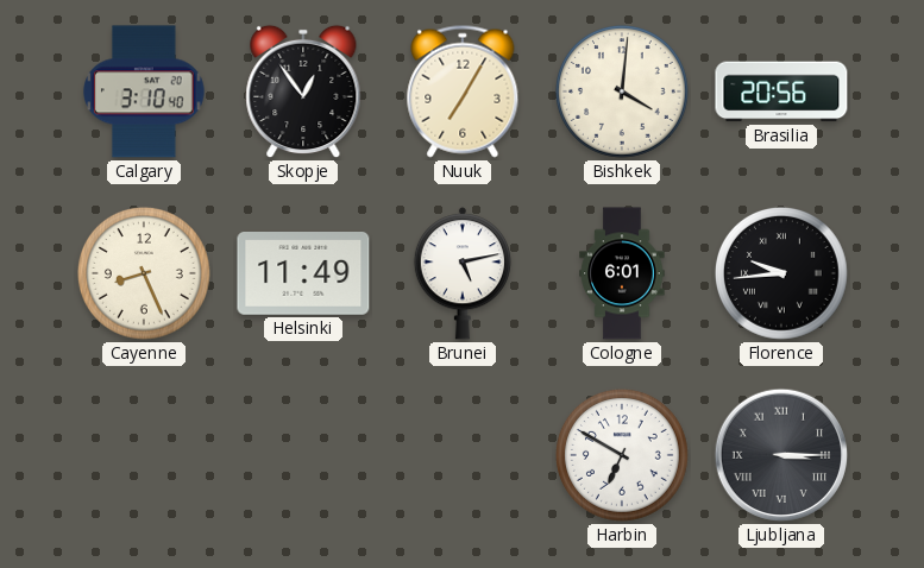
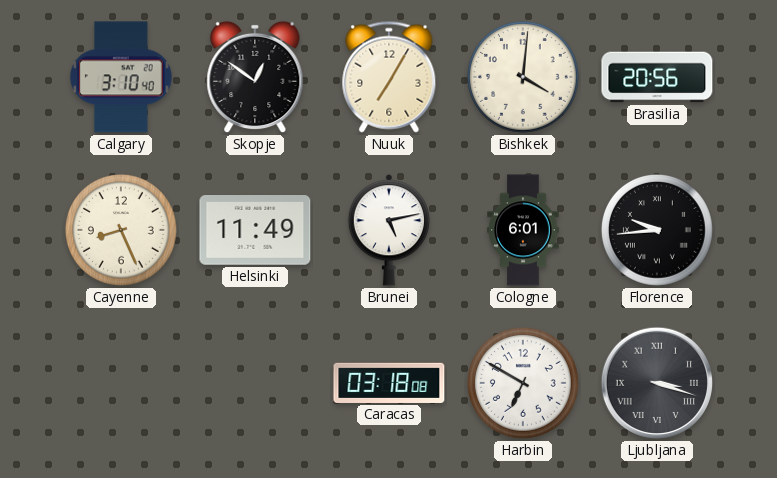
Skopje: 12:54 -> 12:51 (255, 77)
Caracas: none -> 03:18 (389, 383)
Ljubljana: 3:15 -> 3:18 (657, 383)
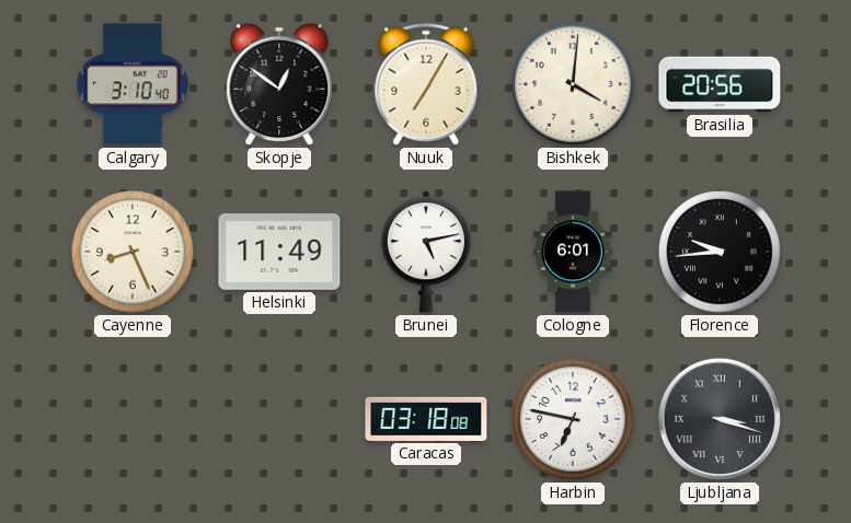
Harbin: 6:50 -> 6:47 (573, 419)
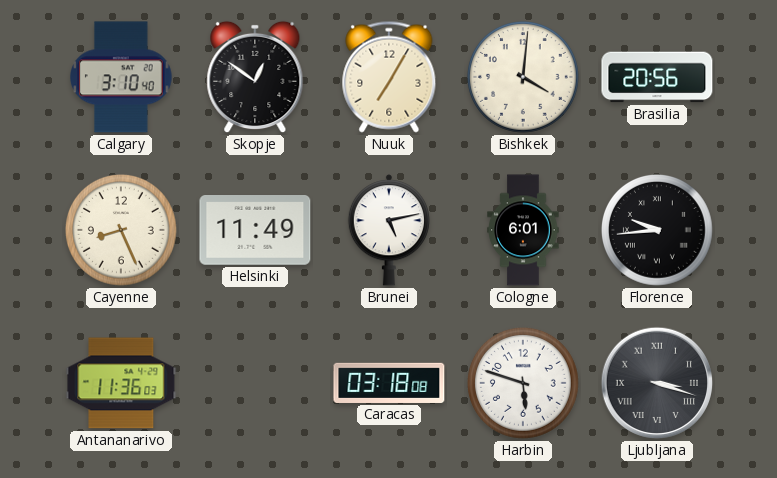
Antananarivo: none -> 11:36 (121, 383)
Harbin: 6:47 -> 5:48 (523, 383)
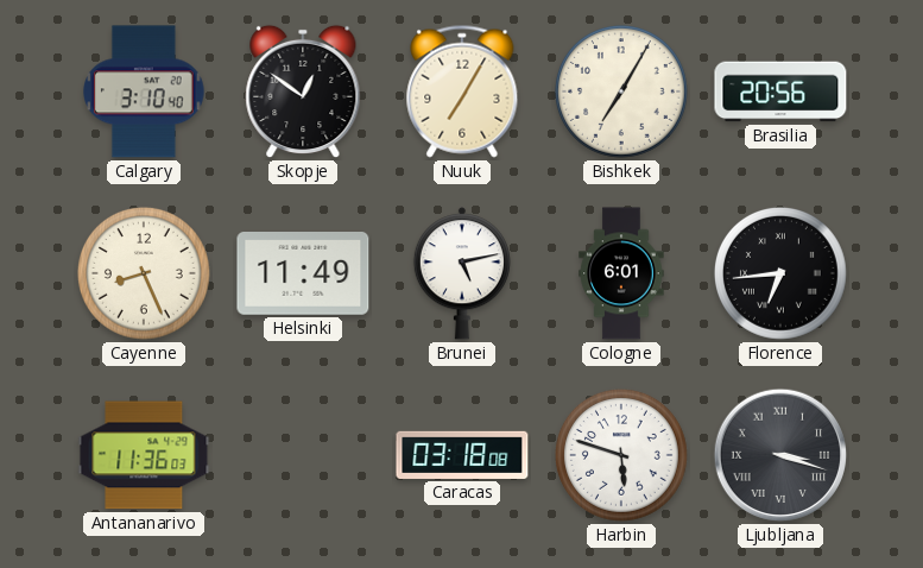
Bishkek: 4:01 -> 7:05 (621, 91)
Florence: 9:44 -> 6:44 (780, 273)
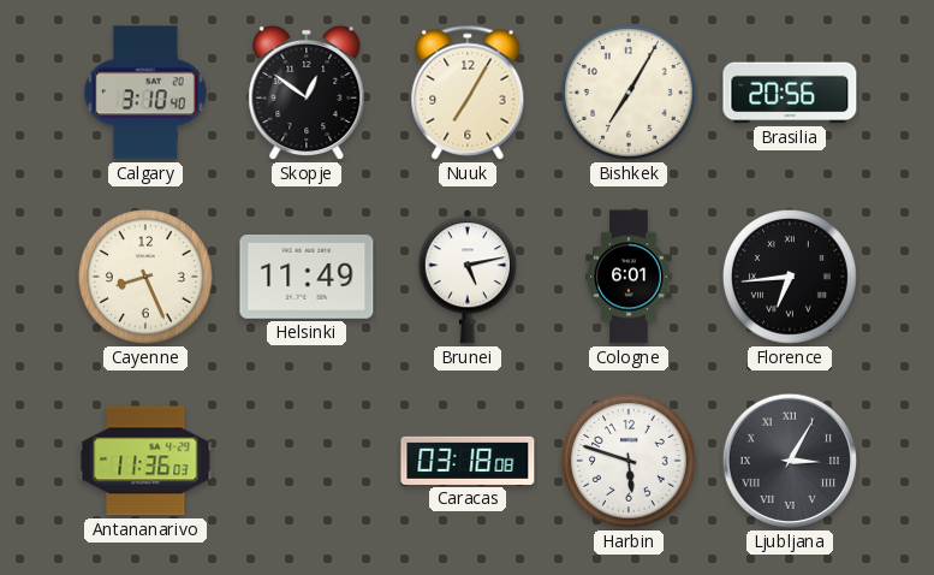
Ljubljana: 3:18 -> 3:05 (790, 461)
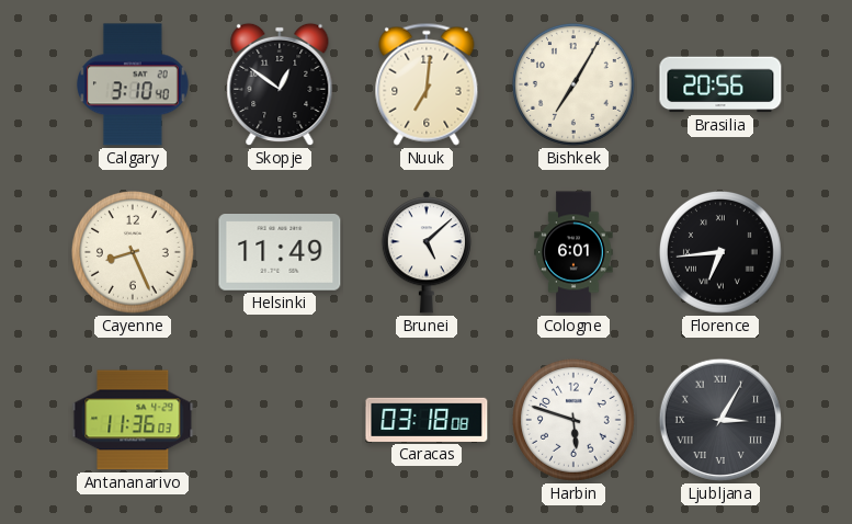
Nuuk: 7:05 -> 7:01 (427, 84)
Brunei: 5:13 -> 5:08 (427, 252)
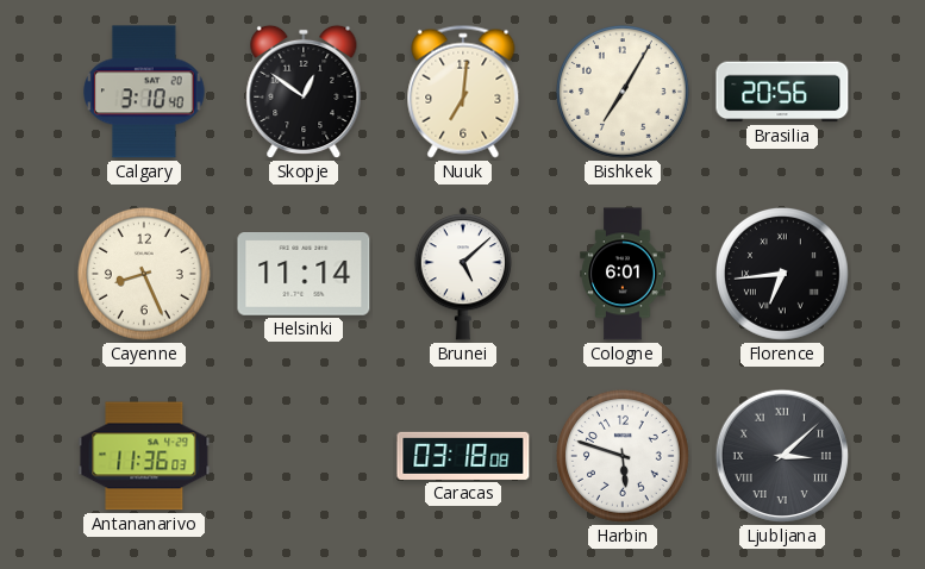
Helsinki: 11:49 -> 11:14 (304, 275)
Ljubljana: 3:05 -> 3:08 (782, 456)
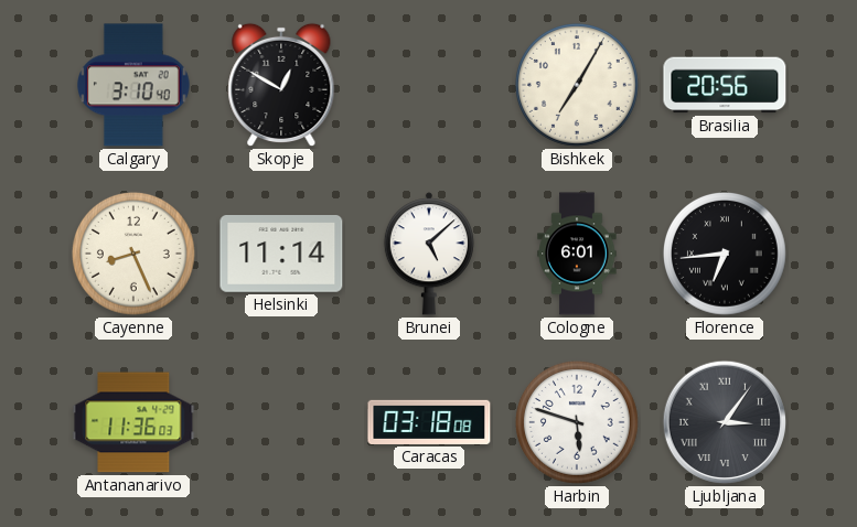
Skopje: 12:51 -> 12:50 (281, 85)
Nuuk: 7:01 -> none (463, 92)
Ljubljana: 3:08 -> 3:06 (725, 422)
